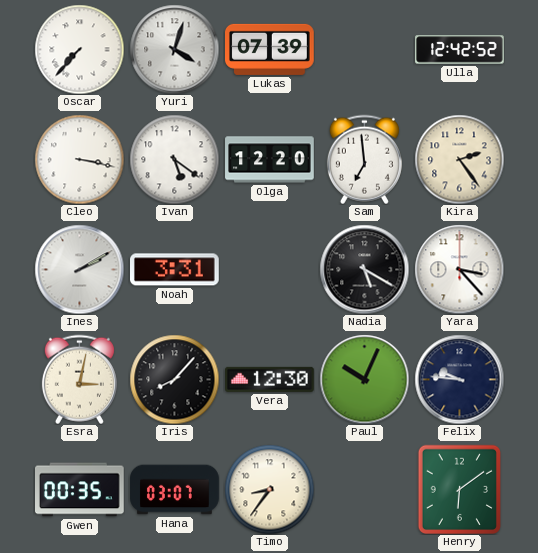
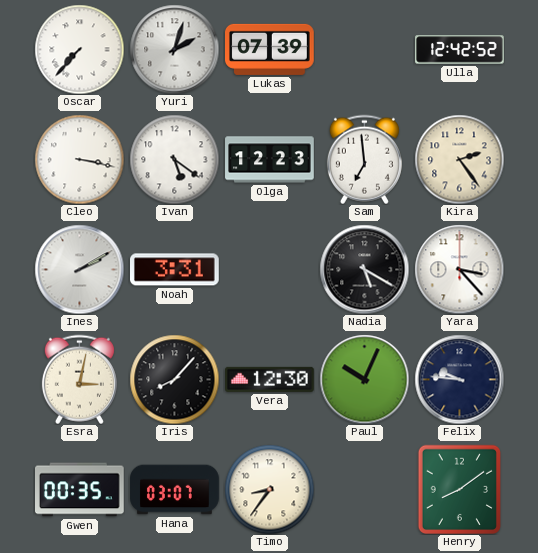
Yuri: 4:03 -> 2:03 (174, 49)
Olga: 12:20 -> 12:23 (270, 160)
Henry: 6:09 -> 8:09 (459, 489)
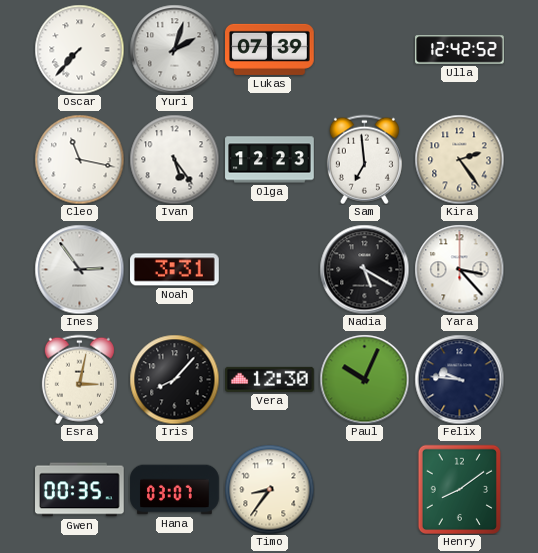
Cleo: 3:17 -> 11:17 (79, 159)
Ivan: 5:21 -> 5:24 (174, 159)
Ines: 2:10 -> 2:54 (79, 269)
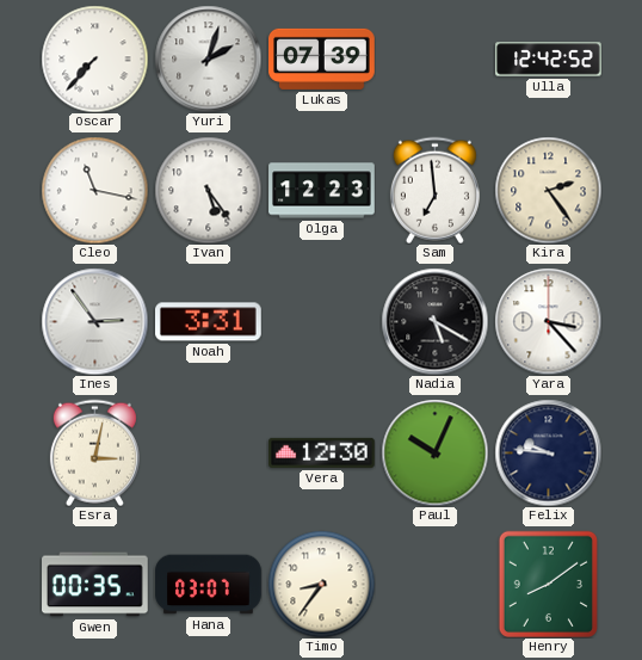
Iris: 8:07 -> none (174, 379)
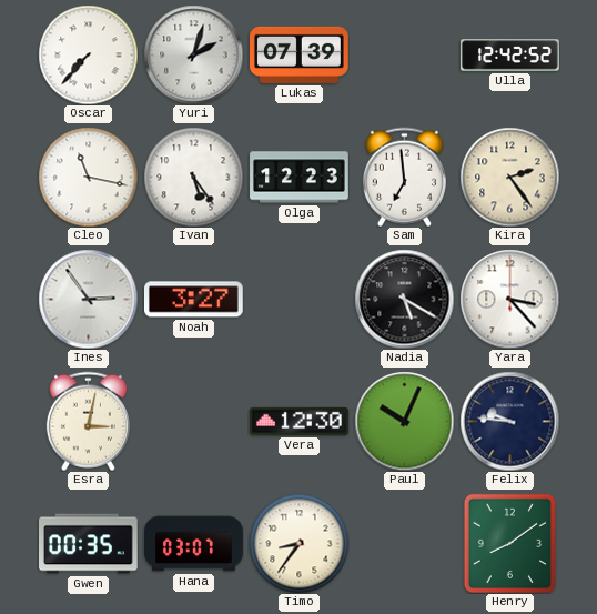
Noah: 3:31 -> 3:27 (194, 300)
